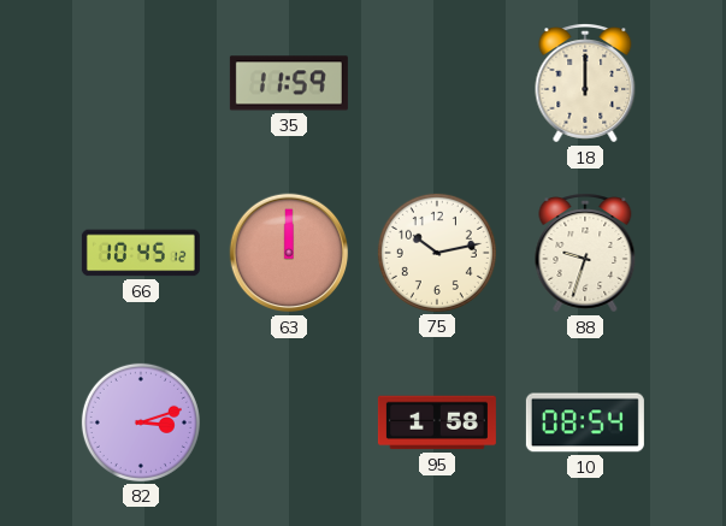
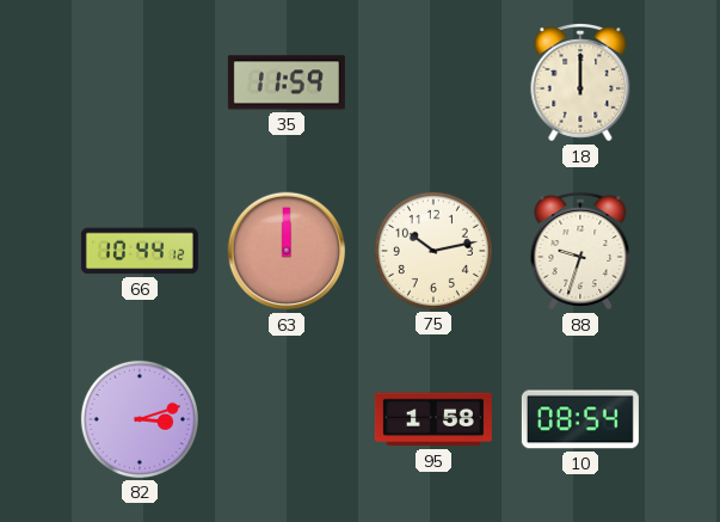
66: 10:45 -> 10:44 (140, 251)
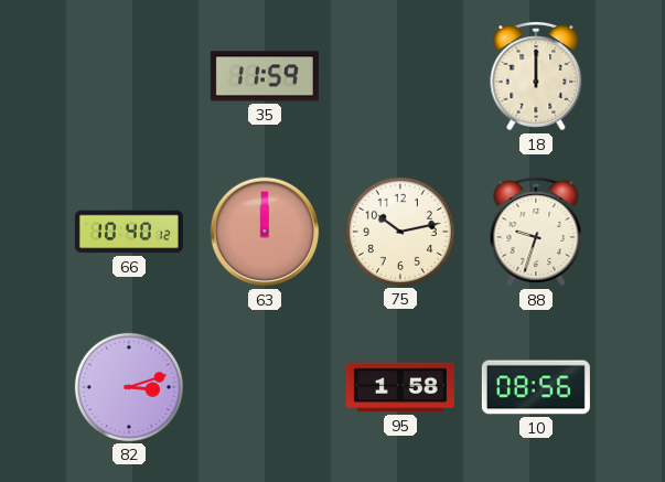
66: 10:44 -> 10:40 (129, 232)
10: 08:54 -> 08:56 (536, 387)
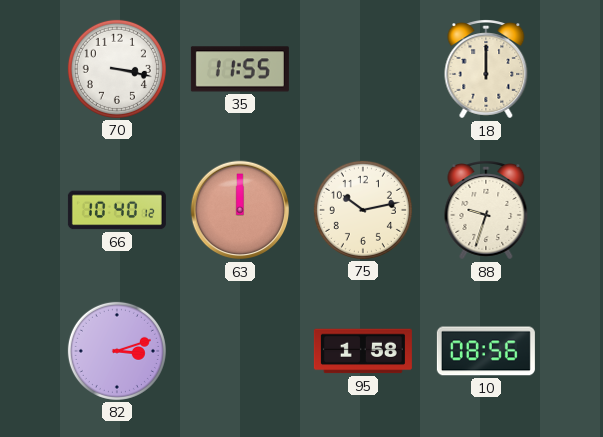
70: none -> 3:17 (117, 69)
35: 11:59 -> 11:55 (240, 69)
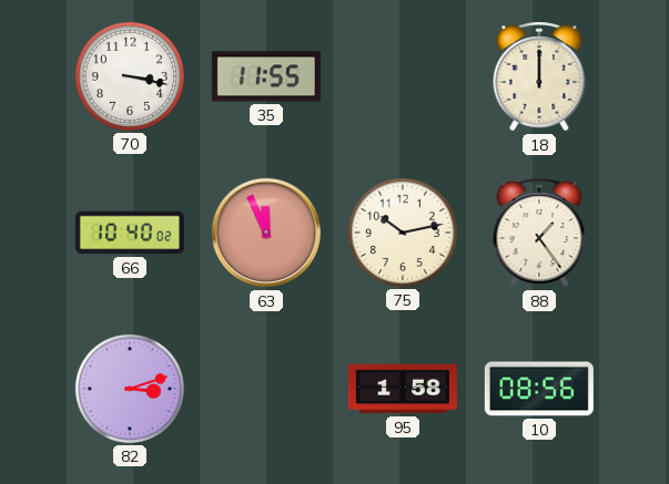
66: 10:40:12 -> 10:40:02 (130, 233)
63: 12:00 -> 11:56 (266, 233)
88: 9:33 -> 1:24 (539, 233)
